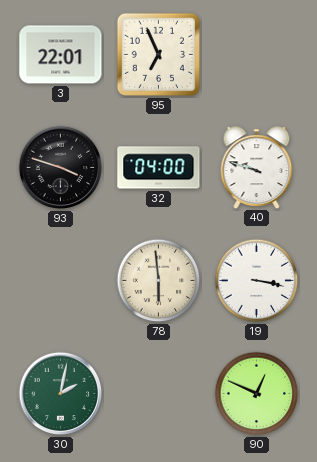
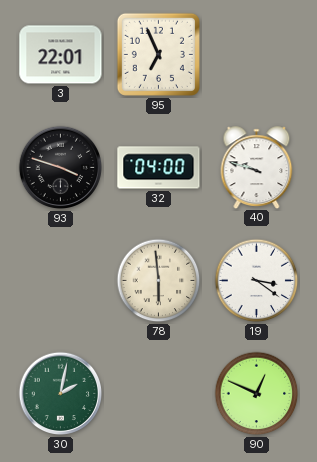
19: 3:17 -> 3:21 (257, 281)
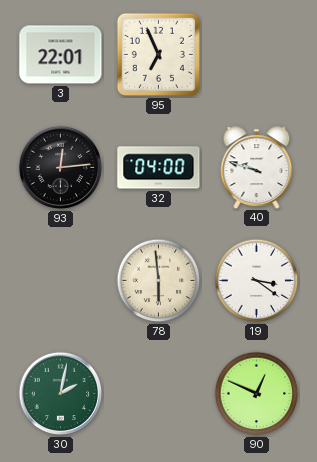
93: 3:48 -> 12:14 (61, 168)
